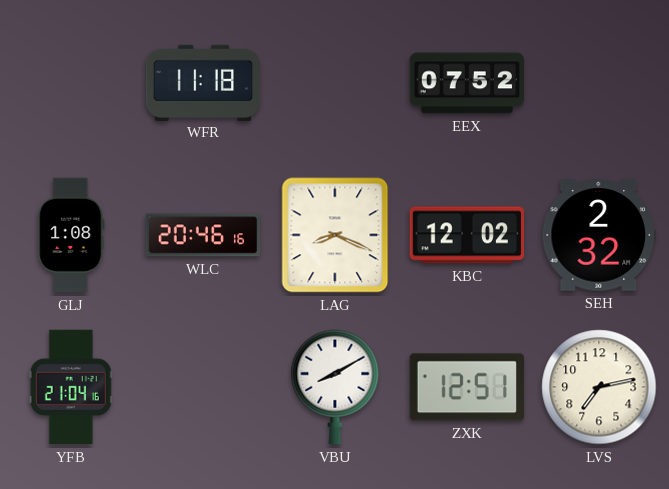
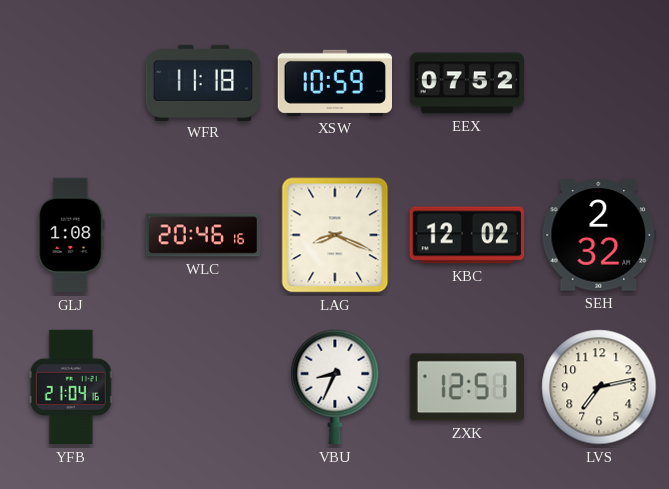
XSW: none -> 10:59 (334, 83)
VBU: 8:10 -> 8:34 (335, 387)
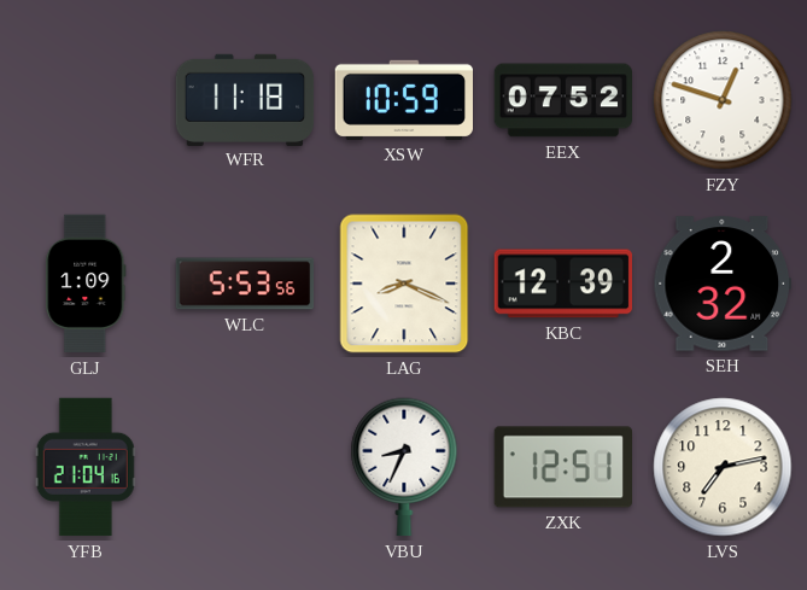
FZY: none -> 12:48 (723, 100)
GLJ: 1:08 -> 1:09 (86, 284)
WLC: 20:46 -> 5:53 (245, 284)
KBC: 12:02 -> 12:39 (562, 284)
